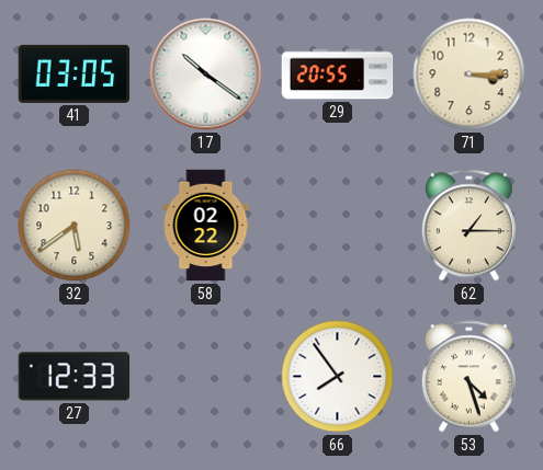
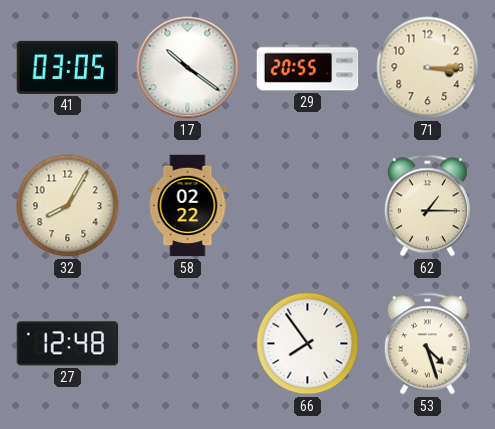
32: 5:39 -> 8:05 (68, 206)
27: 12:33 -> 12:48 (68, 344)
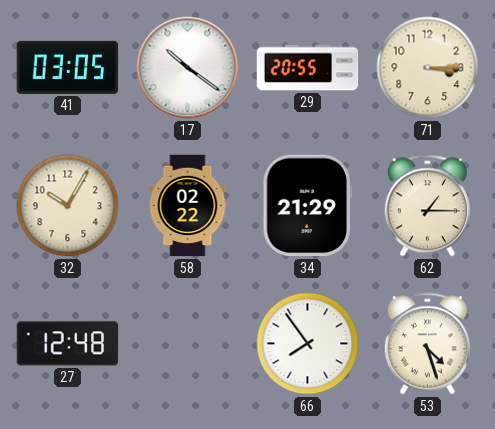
32: 8:05 -> 10:05 (68, 206)
34: none -> 21:29 (307, 206)
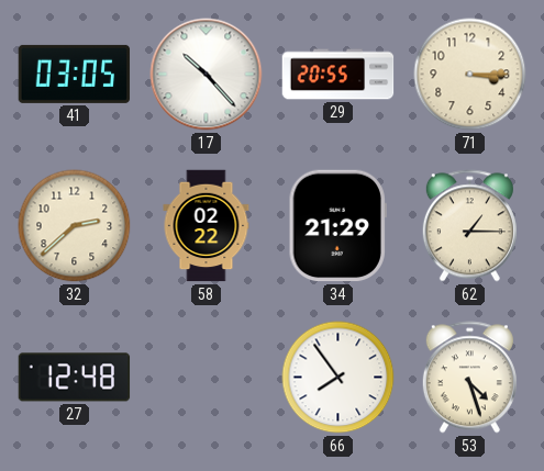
17: 10:21 -> 10:23 (207, 75)
32: 10:05 -> 2:38 (75, 226)
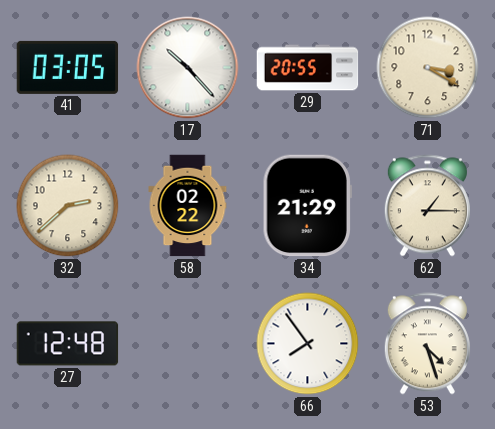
71: 3:15 -> 3:20 (428, 68)
